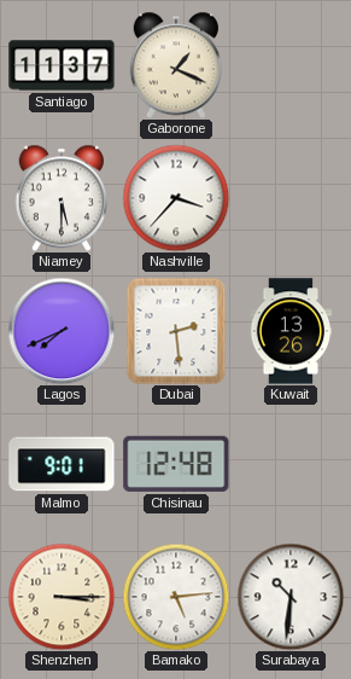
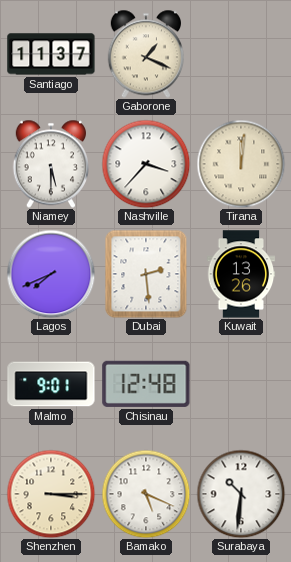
Tirana: none -> 12:01 (241, 164)
Bamako: 5:14 -> 5:19 (146, 494)
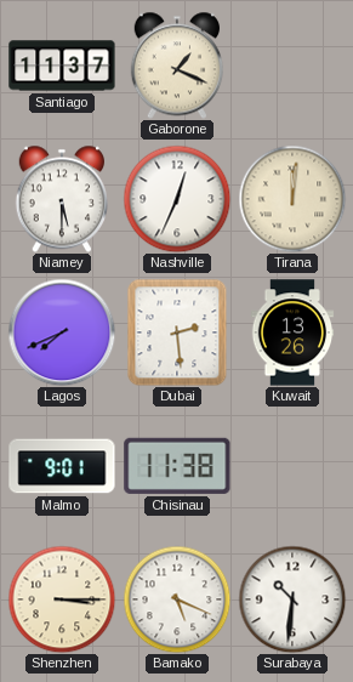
Nashville: 3:37 -> 12:34 (177, 199)
Chisinau: 12:48 -> 11:38 (177, 466)
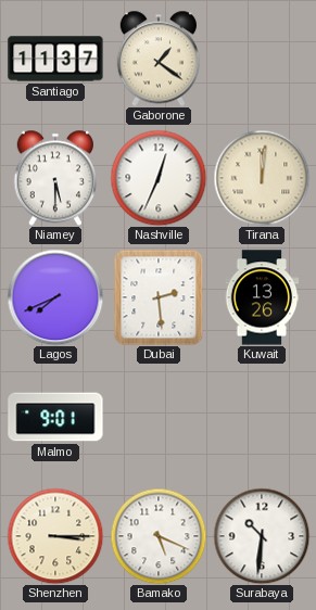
Gaborone: 1:19 -> 1:21 (157, 59)
Chisinau: 11:38 -> none (177, 466)
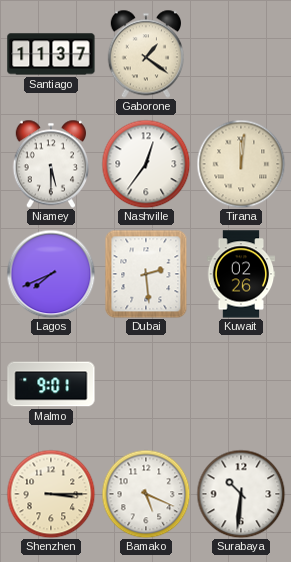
Nashville: 12:34 -> 12:36 (146, 164)
Kuwait: 13:26 -> 02:26 (241, 274)
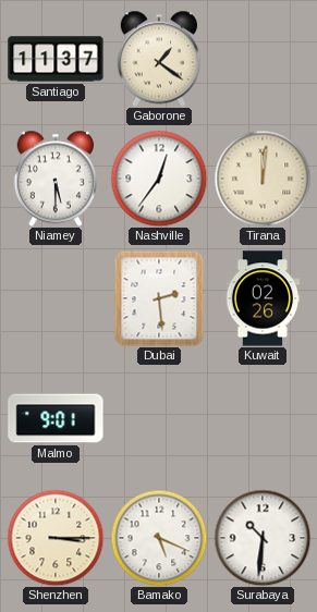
Lagos: 7:41 -> none (51, 274)
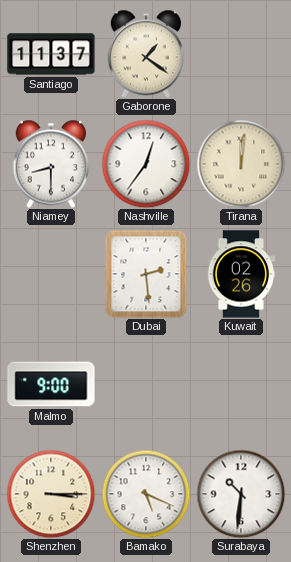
Niamey: 5:30 -> 8:30 (50, 164)
Malmo: 9:01 -> 9:00 (51, 384)
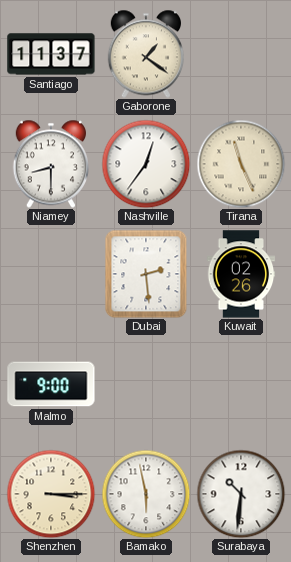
Tirana: 12:01 -> 11:26 (241, 164)
Bamako: 5:19 -> 5:58 (146, 494)
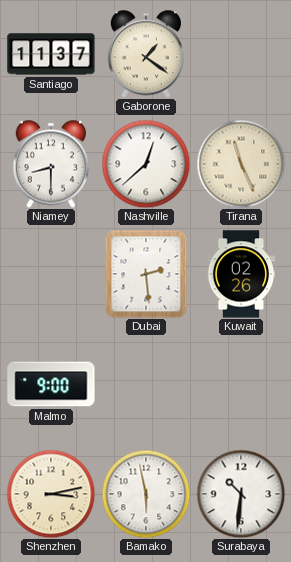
Nashville: 12:36 -> 12:38 (146, 164)
Shenzhen: 3:15 -> 3:13 (51, 494)
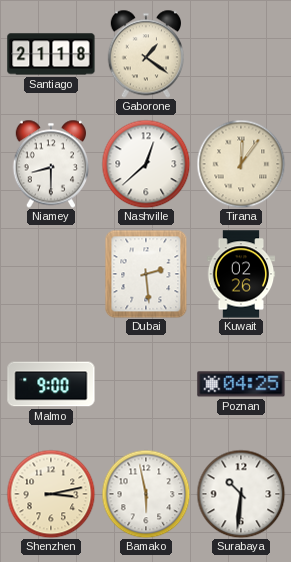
Santiago: 11:37 -> 21:18 (51, 54)
Tirana: 11:26 -> 12:06 (241, 164)
Poznan: none -> 04:25 (241, 384)
